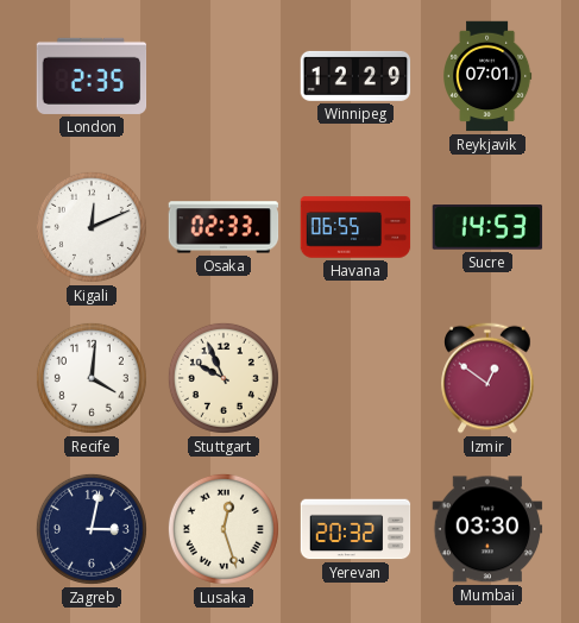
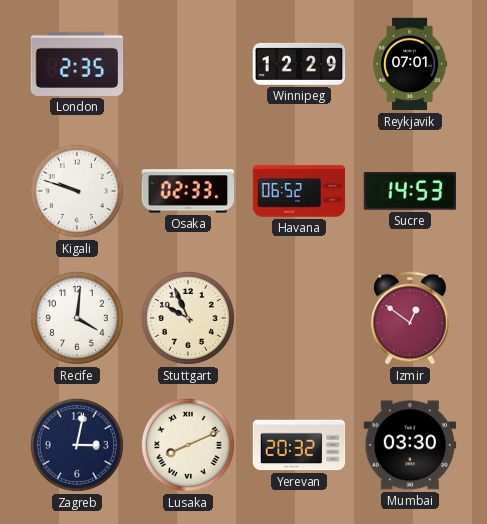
Kigali: 12:11 -> 9:48 (77, 191)
Havana: 06:55 -> 06:52 (299, 191)
Lusaka: 12:27 -> 8:11 (188, 445)
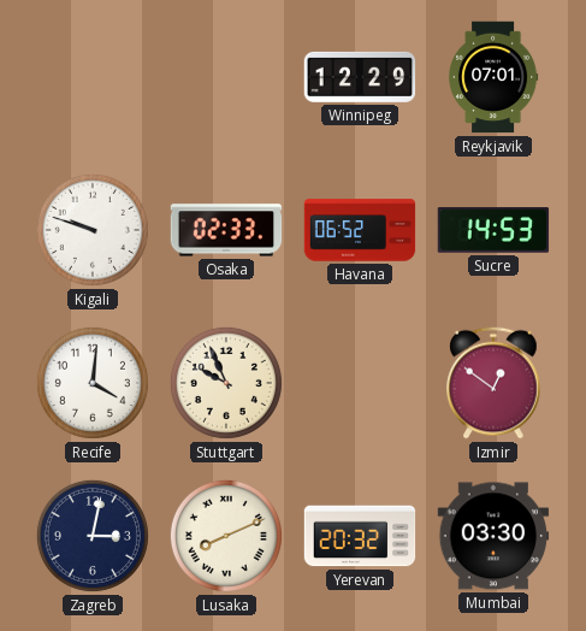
London: 2:35 -> none (77, 64)
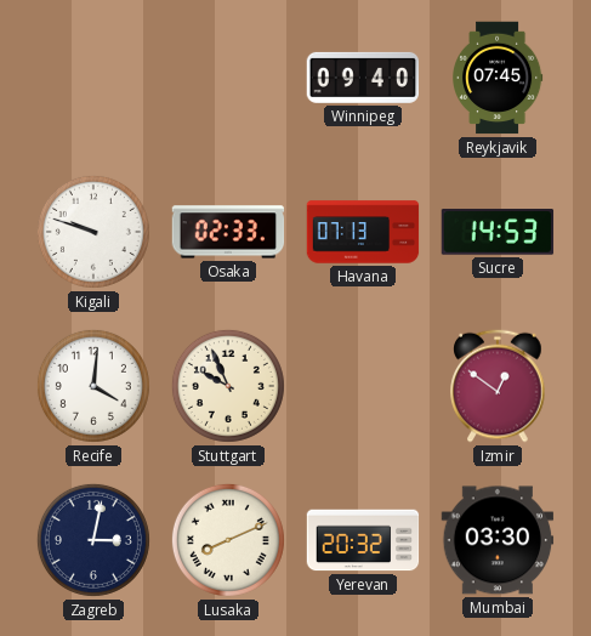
Winnipeg: 12:29 -> 09:40 (363, 78)
Reykjavik: 07:01 -> 07:45 (499, 78)
Havana: 06:52 -> 07:13 (363, 232)
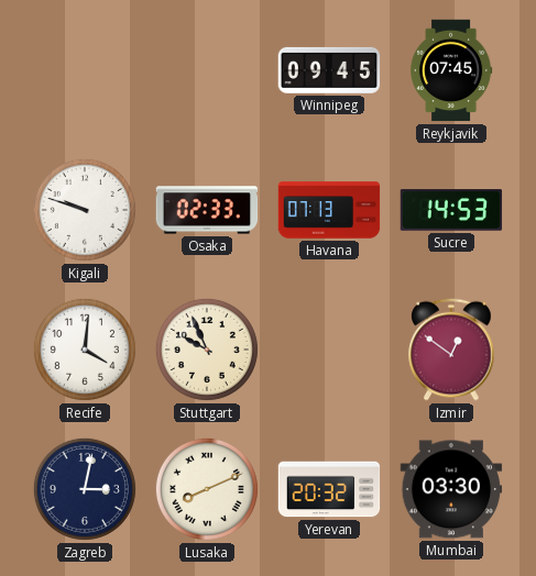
Winnipeg: 09:40 -> 09:45 (329, 70)
